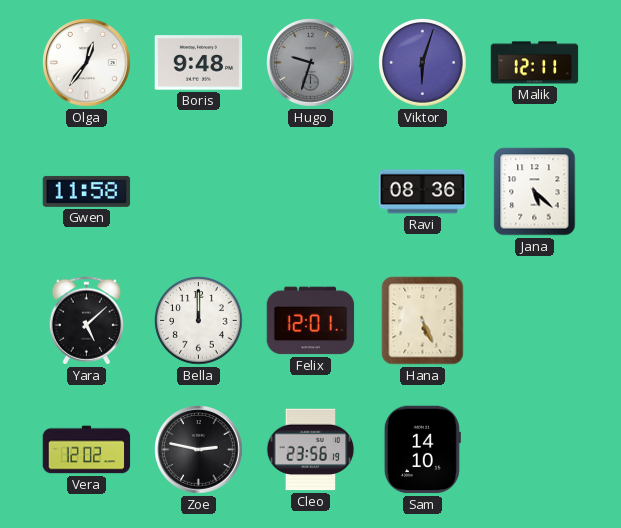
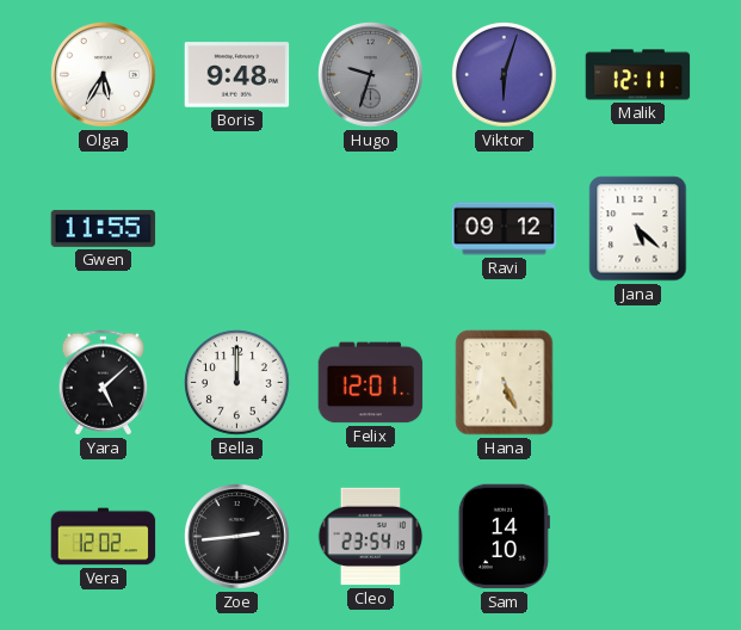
Olga: 12:36 -> 5:35 (104, 75)
Gwen: 11:58 -> 11:55 (104, 228)
Ravi: 08:36 -> 09:12 (505, 229)
Zoe: 2:47 -> 2:44 (237, 537)
Cleo: 23:56 -> 23:54 (371, 537)
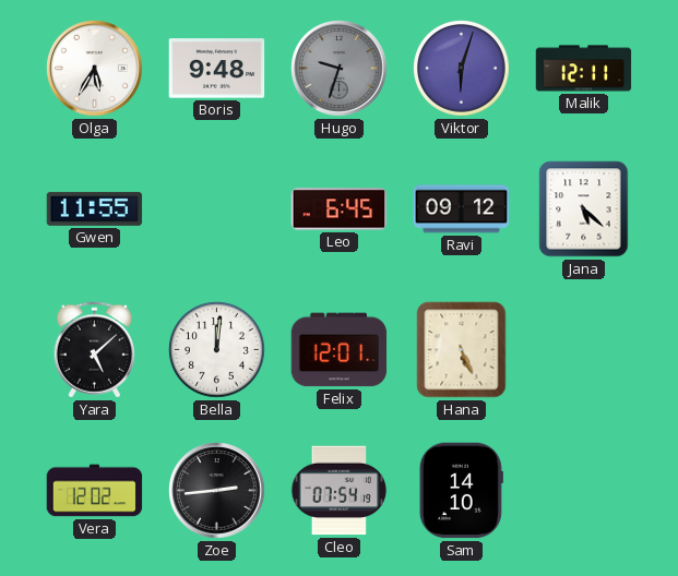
Leo: none -> 6:45 (340, 209)
Bella: 12:00 -> 12:01 (217, 350)
Cleo: 23:54 -> 07:54 (340, 491)
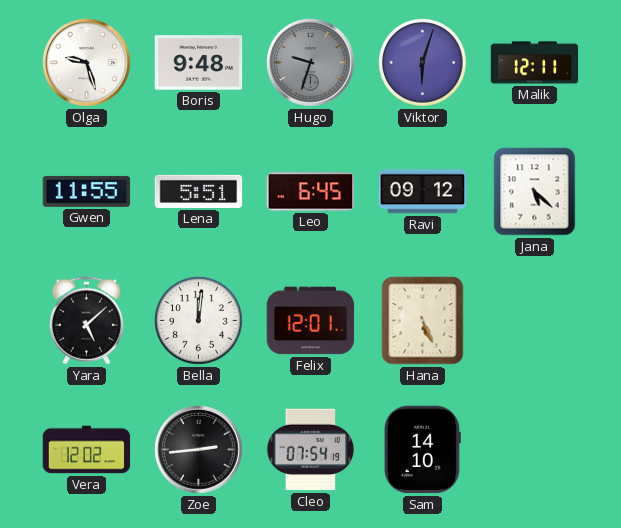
Olga: 5:35 -> 9:27 (87, 63)
Lena: none -> 5:51 (199, 191)
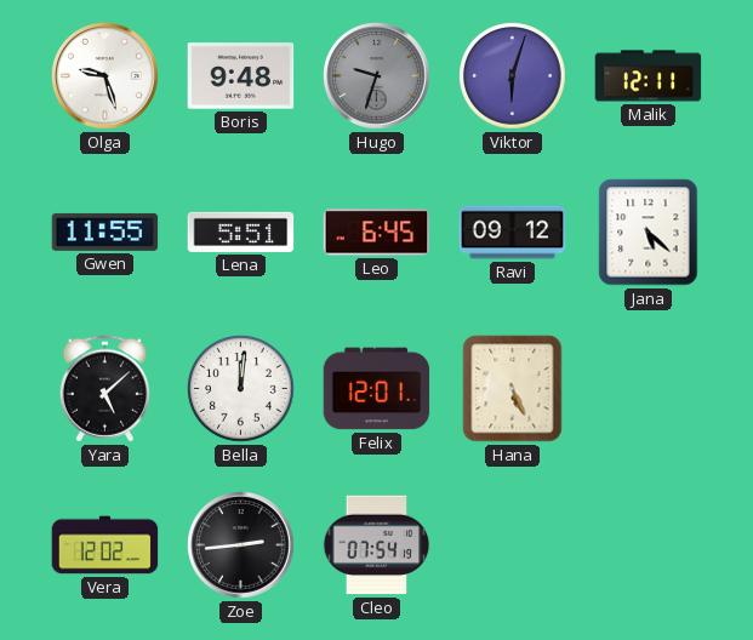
Sam: 14:10 -> none (422, 450)
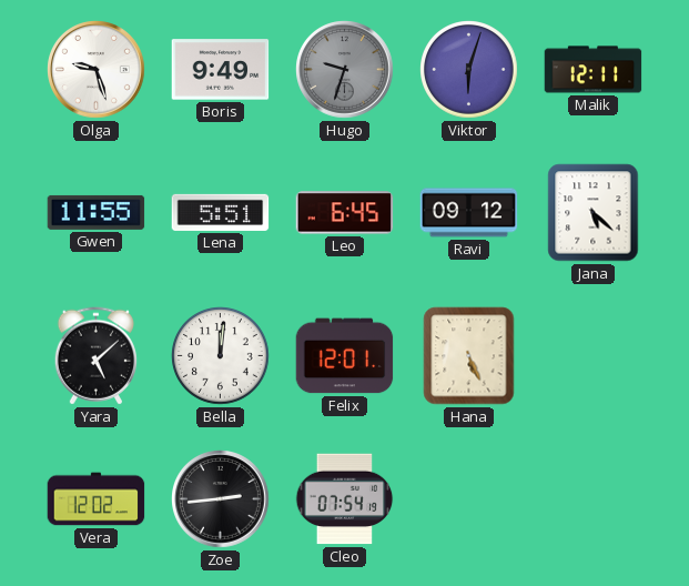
Boris: 9:48 -> 9:49 (221, 70)
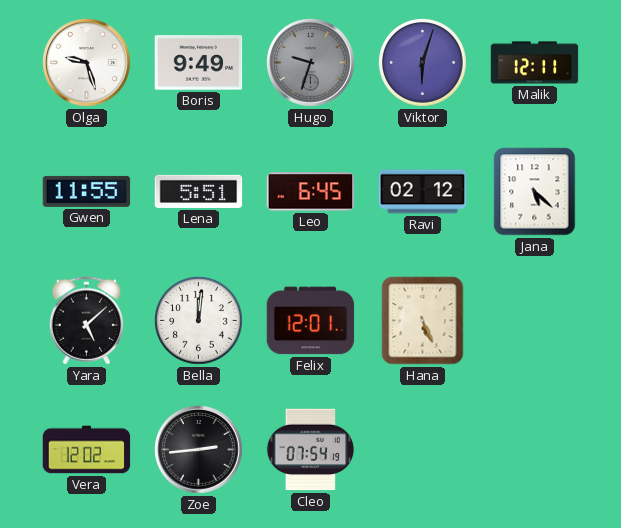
Ravi: 09:12 -> 02:12 (423, 192)
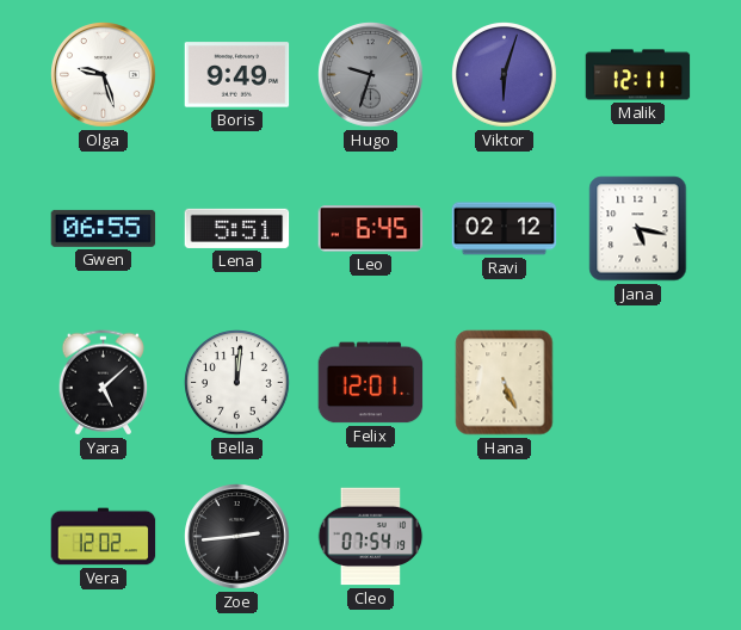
Gwen: 11:55 -> 06:55 (104, 228)
Jana: 5:22 -> 5:17 (638, 229)
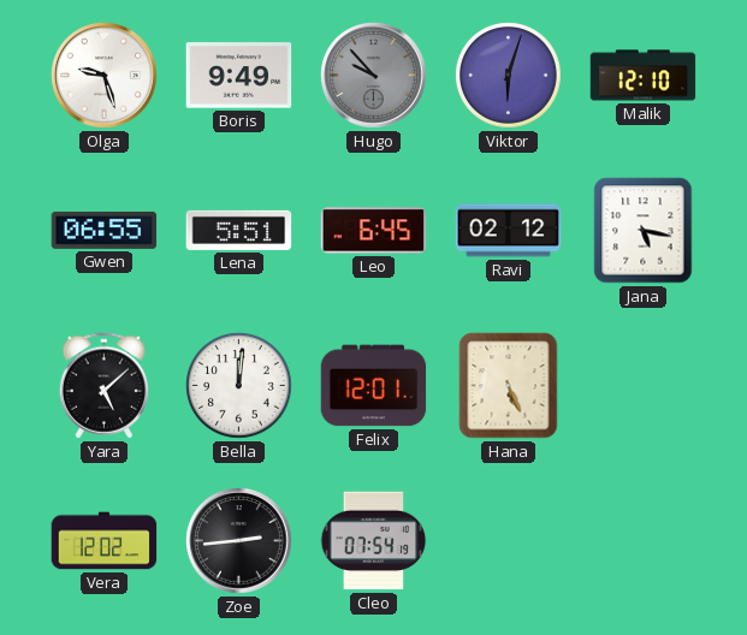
Hugo: 9:33 -> 9:53 (374, 76)
Malik: 12:11 -> 12:10 (644, 76)
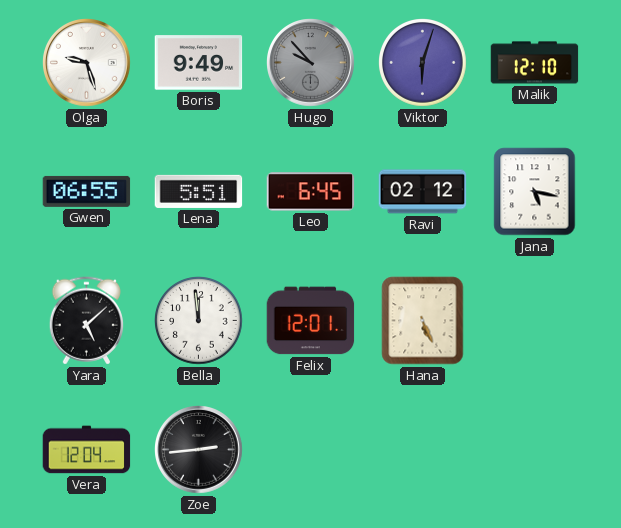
Bella: 12:01 -> 11:59 (199, 321)
Vera: 12:02 -> 12:04 (87, 450)
Cleo: 07:54 -> none (374, 541)
